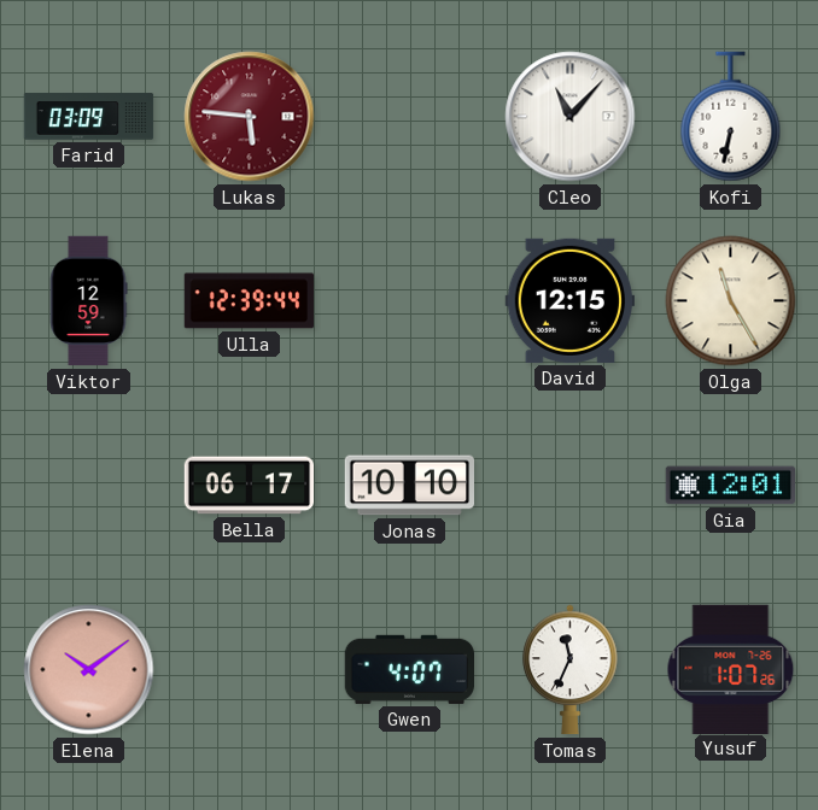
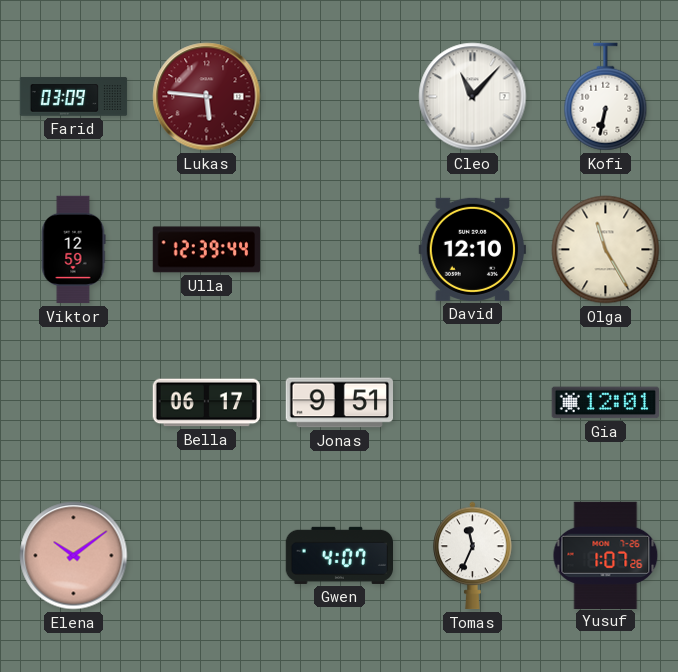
David: 12:15 -> 12:10 (472, 249)
Jonas: 10:10 -> 9:51 (339, 403)
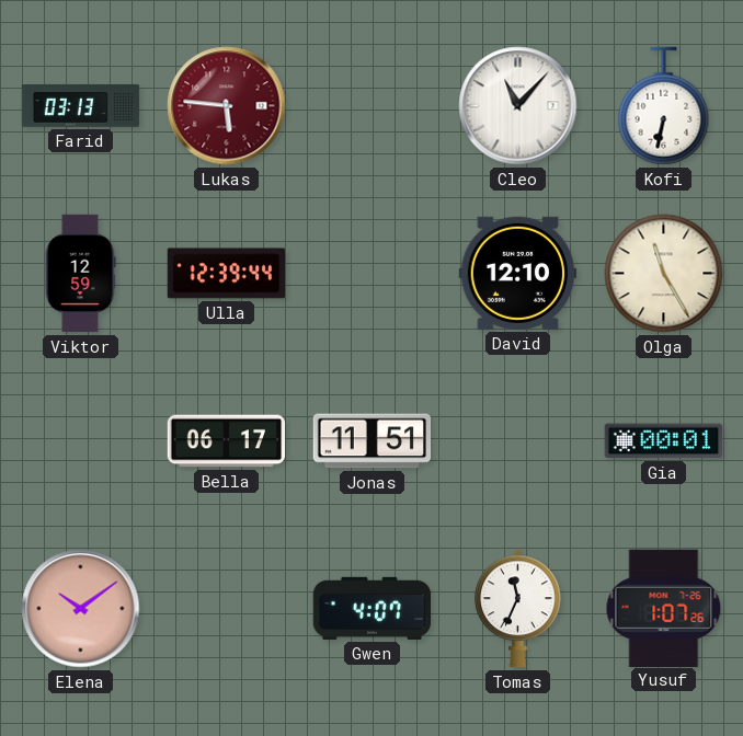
Farid: 03:09 -> 03:13 (81, 106)
Jonas: 9:51 -> 11:51 (371, 441)
Gia: 12:01 -> 00:01 (663, 441)
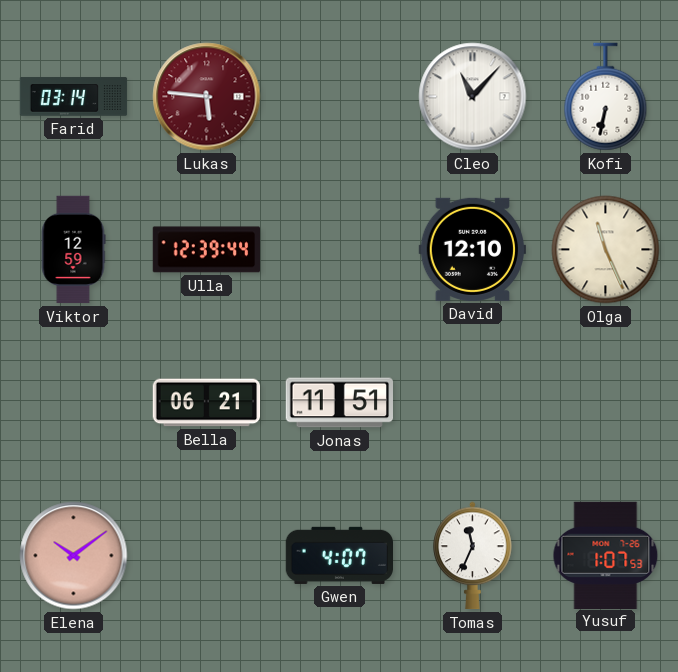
Farid: 03:13 -> 03:14 (74, 97)
Olga: 11:25 -> 11:26 (606, 250)
Bella: 06:17 -> 06:21 (207, 403)
Gia: 00:01 -> none (663, 441)
Yusuf: 1:07:26 -> 1:07:53 (606, 555)
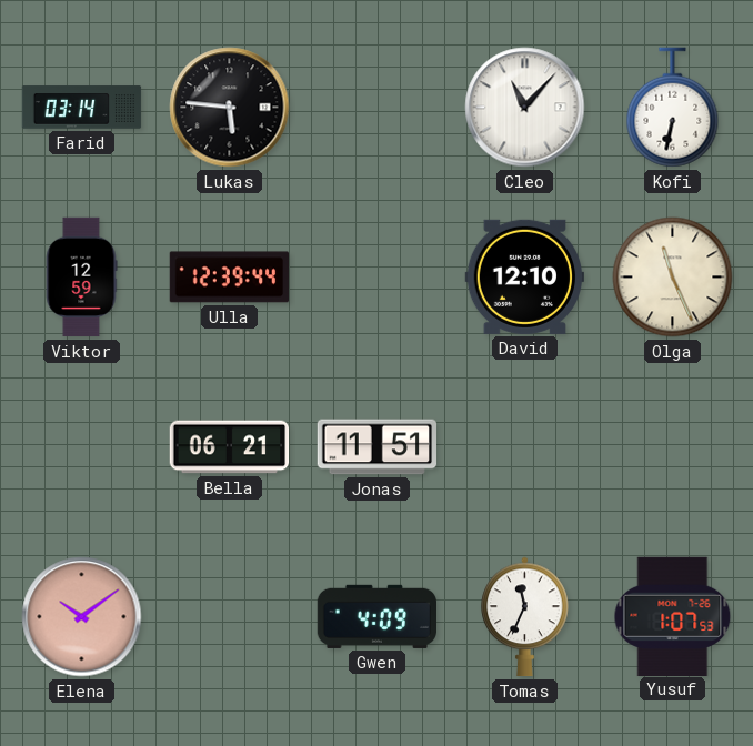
Lukas dial: burgundy -> black (230, 108)
Gwen: 4:07 -> 4:09 (378, 616)
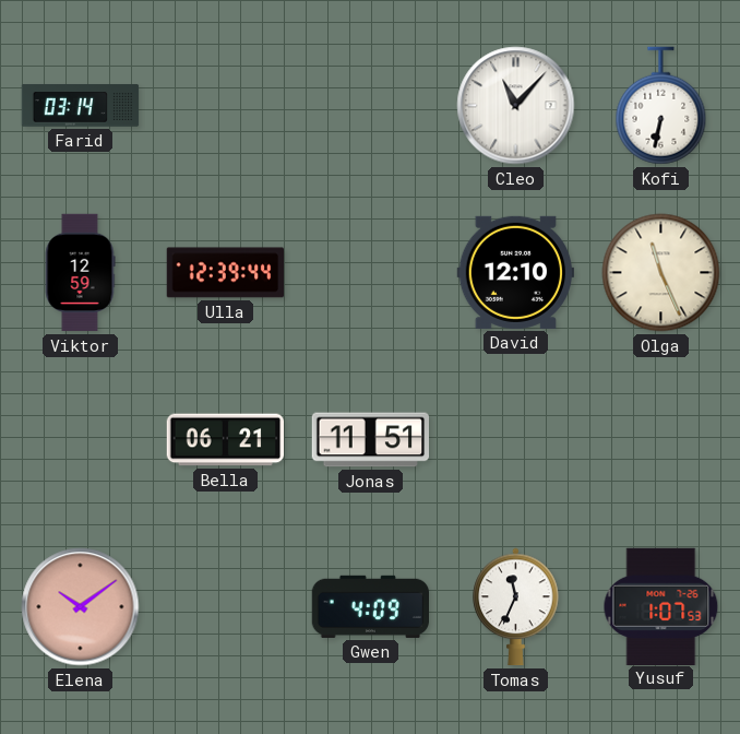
Lukas: 5:46 -> none (230, 108)
